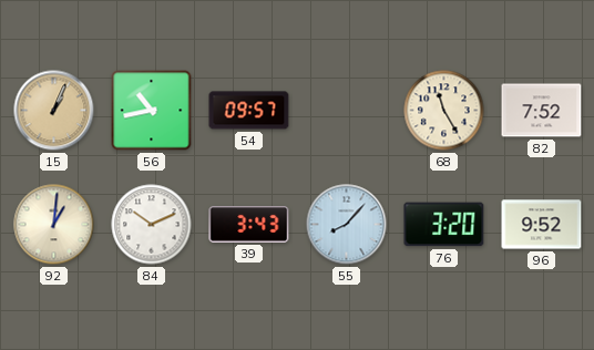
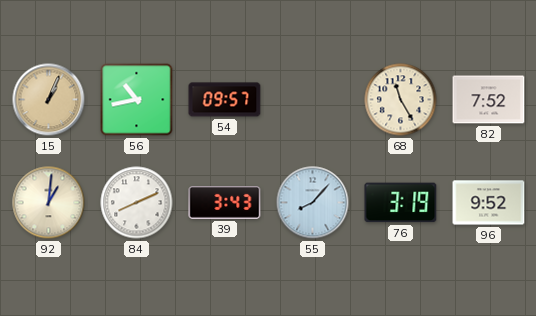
84: 10:11 -> 8:11 (137, 203)
76: 3:20 -> 3:19 (401, 203)
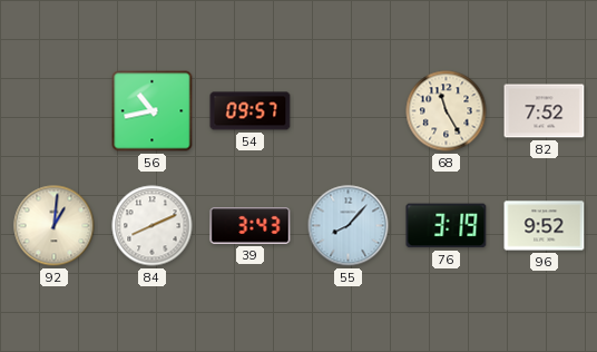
15: 1:04 -> none (49, 100)
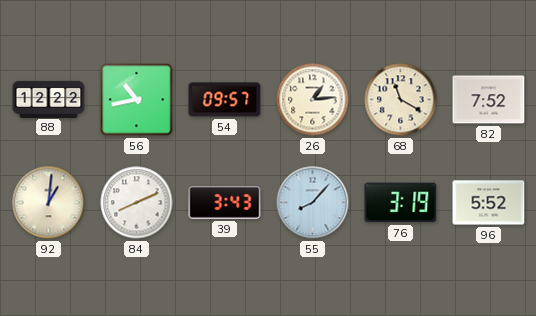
88: none -> 12:22 (49, 99)
26: none -> 1:14 (313, 100)
68: 11:25 -> 11:20 (401, 100)
96: 9:52 -> 5:52 (489, 203)
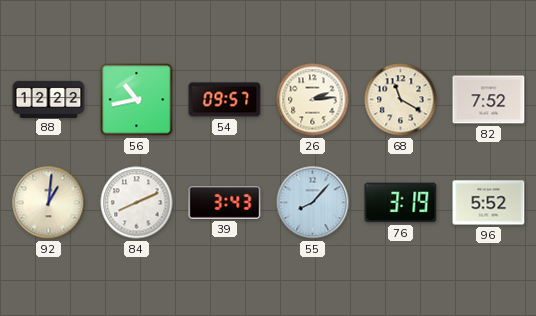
26: 1:14 -> 2:14 (313, 100)
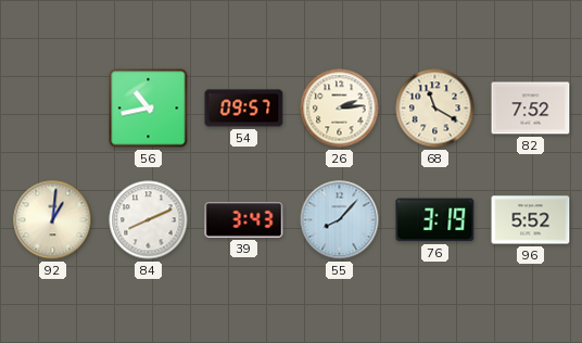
88: 12:22 -> none (49, 99)
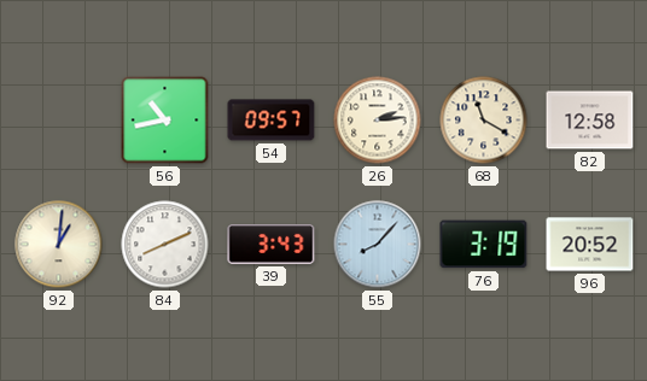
82: 7:52 -> 12:58 (590, 121)
96: 5:52 -> 20:52 (590, 245)
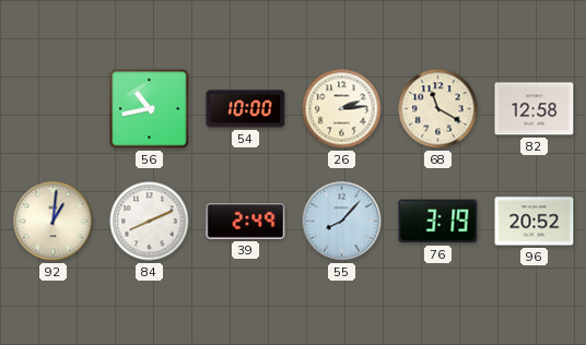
54: 09:57 -> 10:00 (246, 109)
39: 3:43 -> 2:49 (246, 222)
